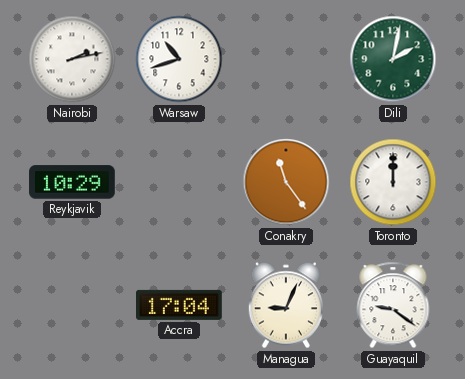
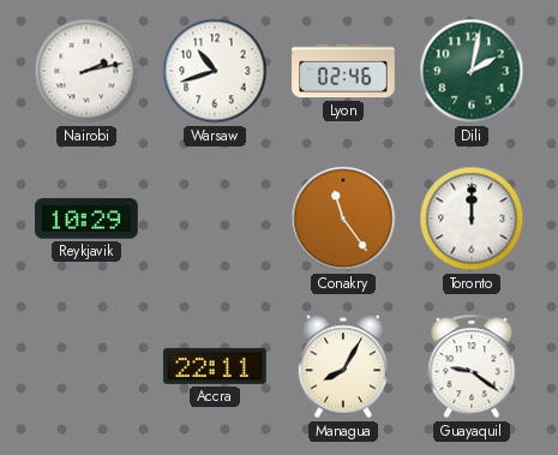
Lyon: none -> 02:46 (343, 71)
Accra: 17:04 -> 22:11 (216, 366)
Managua: 9:04 -> 8:05 (342, 366)
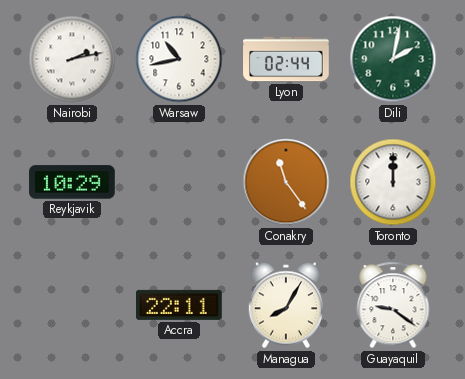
Warsaw: 10:42 -> 10:43 (179, 59)
Lyon: 02:46 -> 02:44 (286, 59)
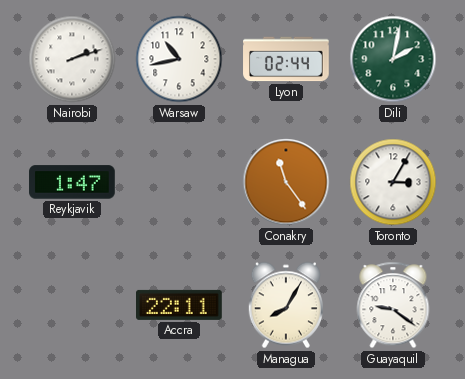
Nairobi: 2:13 -> 2:12 (72, 59)
Reykjavik: 10:29 -> 1:47 (72, 182)
Toronto: 12:00 -> 3:05 (393, 182)
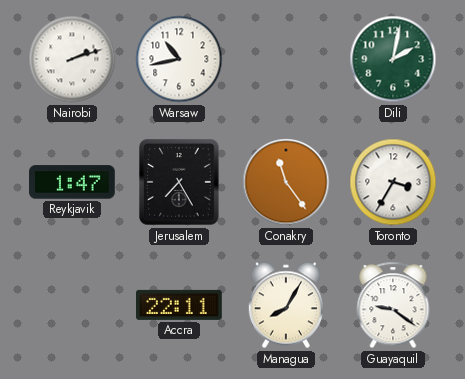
Lyon: 02:44 -> none (286, 59)
Jerusalem: none -> 7:25 (179, 182)
Toronto: 3:05 -> 3:35 (393, 182)
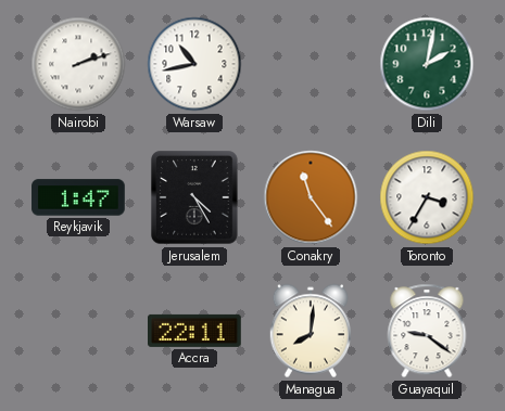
Jerusalem: 7:25 -> 4:25 (194, 197)
Managua: 8:05 -> 8:01 (310, 331)
